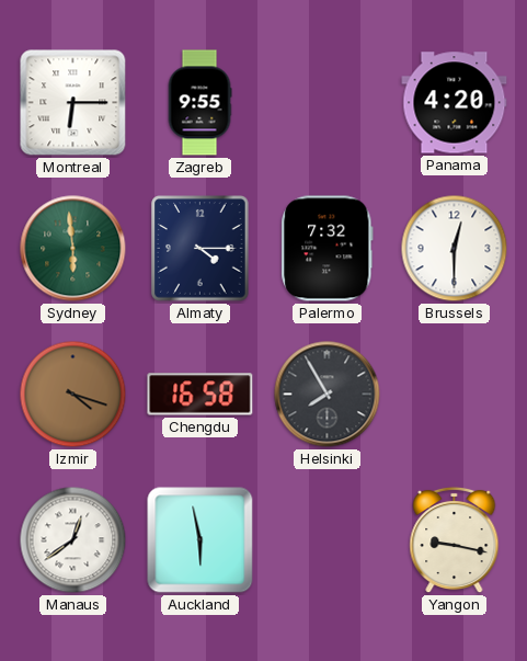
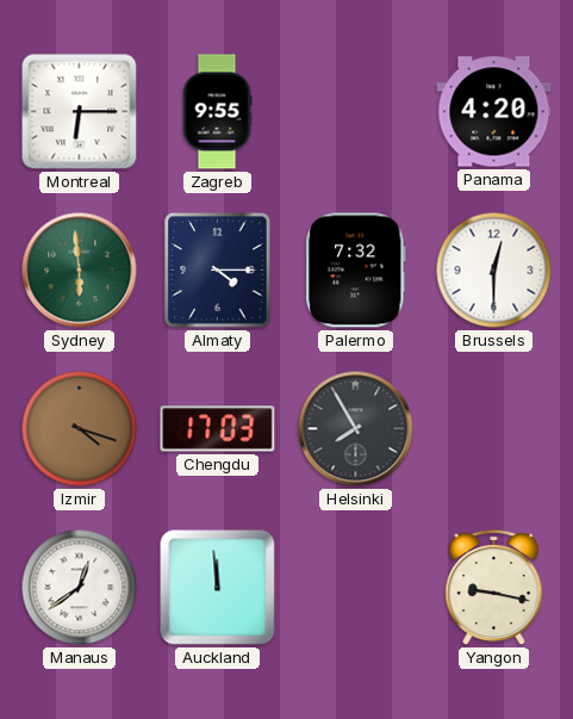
Chengdu: 16:58 -> 17:03 (218, 429)
Auckland: 5:58 -> 11:59 (218, 588)
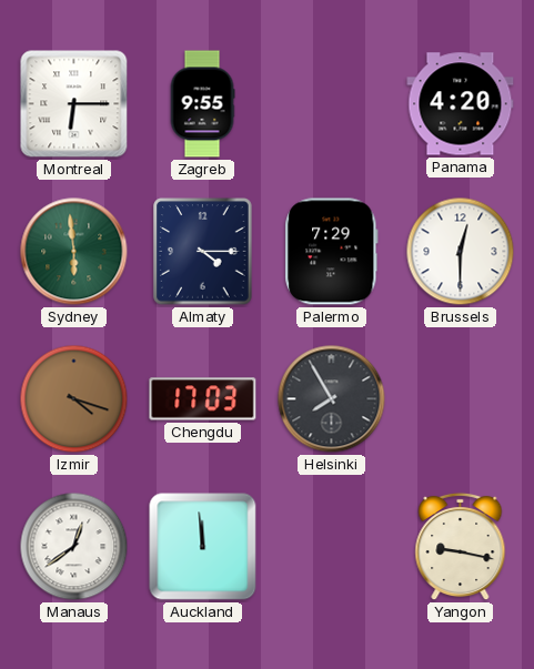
Palermo: 7:32 -> 7:29 (332, 252)
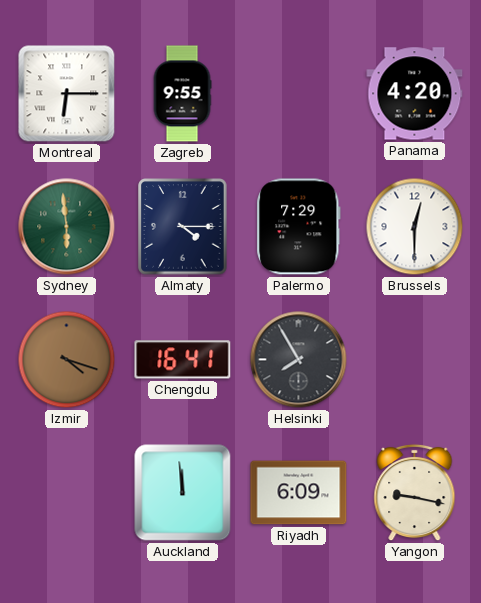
Chengdu: 17:03 -> 16:41 (183, 360)
Manaus: 12:39 -> none (74, 547)
Riyadh: none -> 6:09 (299, 493)
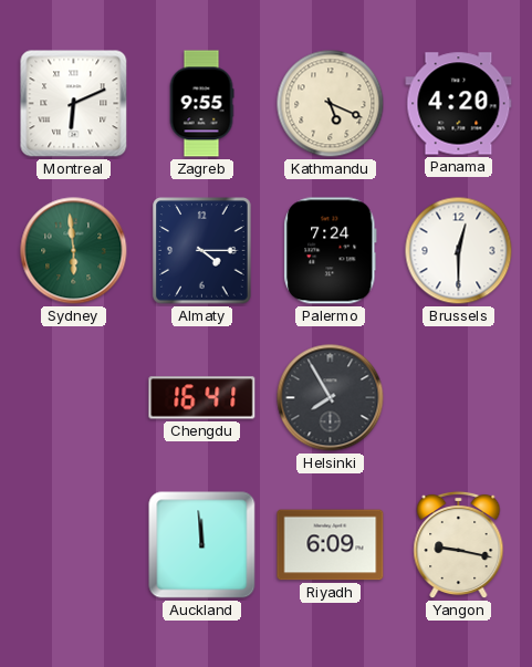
Montreal: 6:15 -> 6:11 (74, 104)
Kathmandu: none -> 5:19 (331, 104)
Palermo: 7:29 -> 7:24 (331, 251)
Izmir: 4:18 -> none (67, 360)
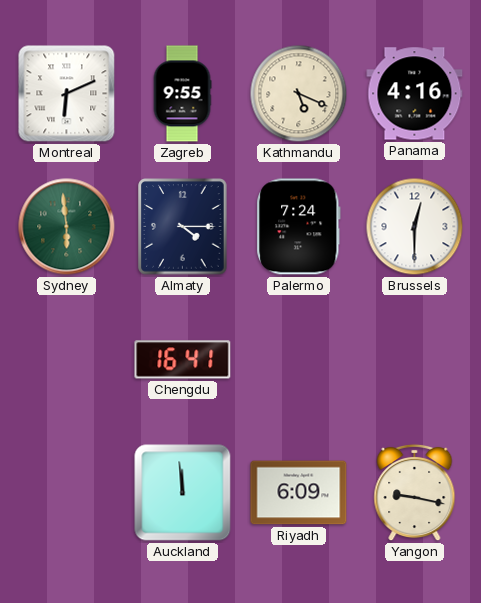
Panama: 4:20 -> 4:16 (415, 94)
Helsinki: 7:55 -> none (331, 398)
